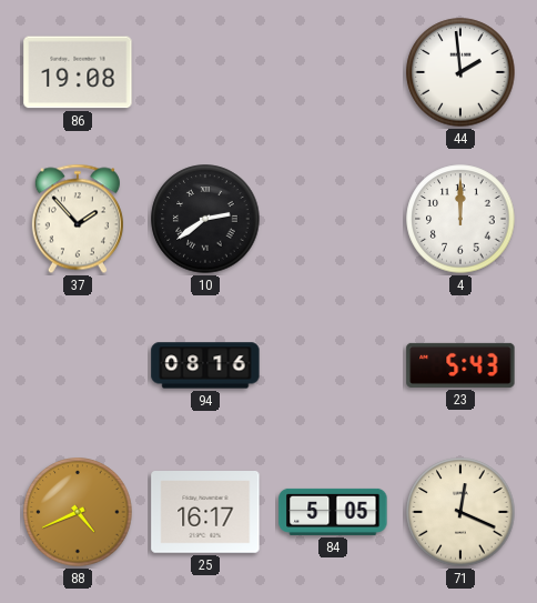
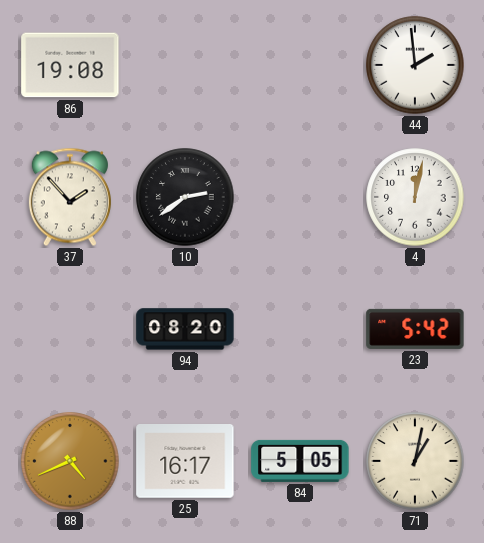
4: 12:00 -> 12:02 (415, 197)
94: 08:16 -> 08:20 (185, 329)
23: 5:43 -> 5:42 (415, 329)
71: 12:19 -> 1:02 (415, 461)
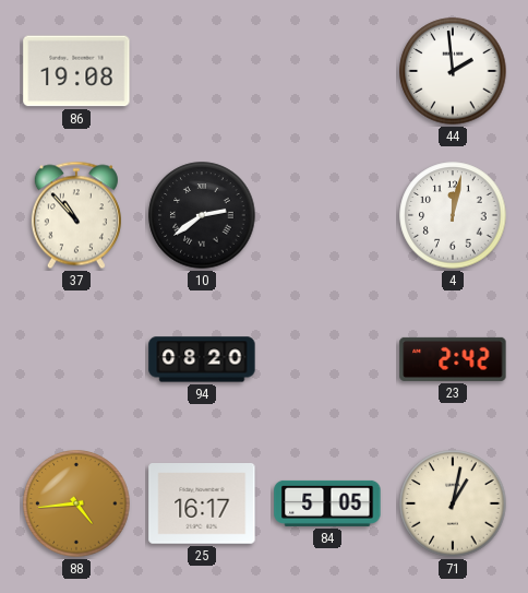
37: 1:53 -> 10:53 (76, 215)
23: 5:42 -> 2:42 (453, 359)
88: 4:41 -> 4:44 (76, 503)
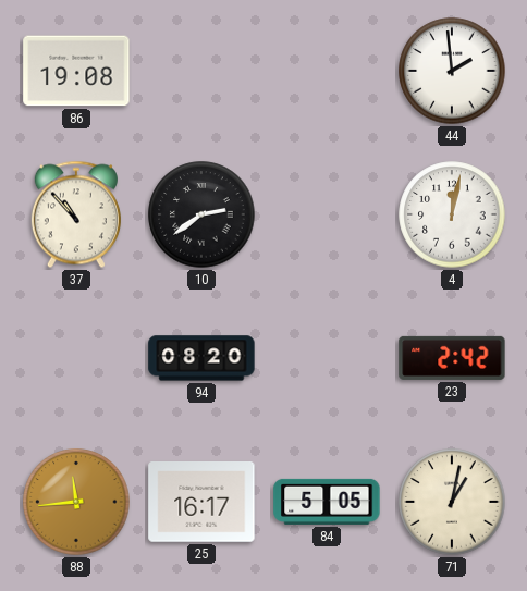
88: 4:44 -> 11:44 (76, 502)
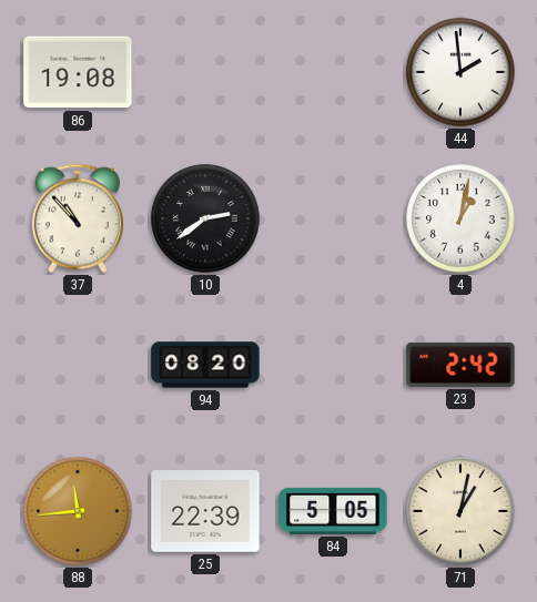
4: 12:02 -> 1:02 (460, 218)
25: 16:17 -> 22:39 (205, 511)
